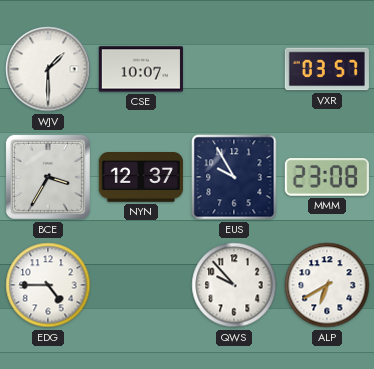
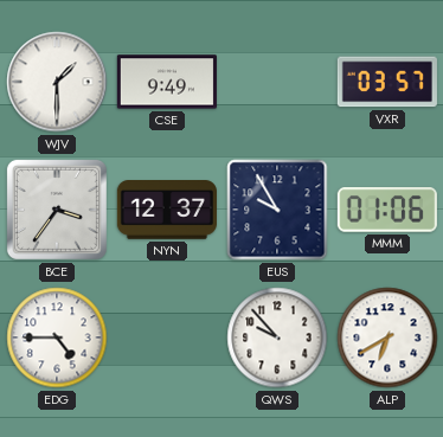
CSE: 10:07 -> 9:49 (167, 82)
BCE: 3:35 -> 3:36 (57, 210)
MMM: 23:08 -> 01:06 (387, 211)
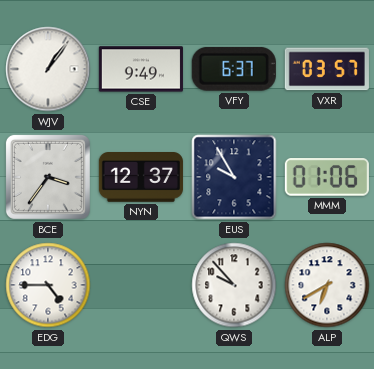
WJV: 1:30 -> 1:06 (48, 69)
VFY: none -> 6:37 (234, 69)
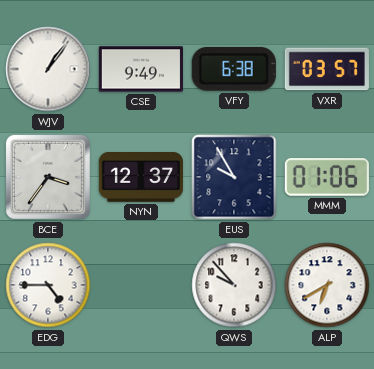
VFY: 6:37 -> 6:38 (234, 69)
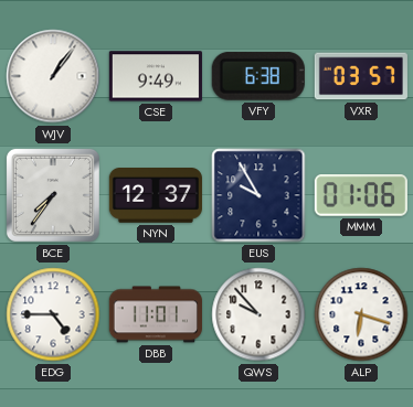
BCE: 3:36 -> 7:36 (53, 195)
DBB: none -> 11:01 (156, 314)
ALP: 6:40 -> 6:18 (361, 314)
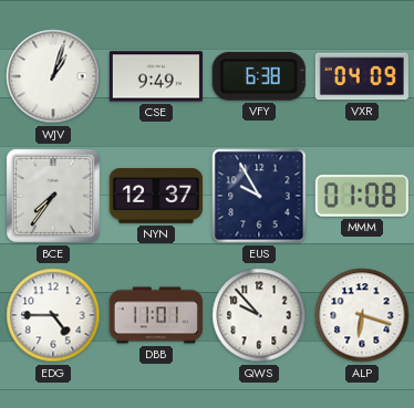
WJV: 1:06 -> 1:03 (53, 76)
VXR: 03:57 -> 04:09 (362, 76)
MMM: 01:06 -> 01:08 (362, 197)
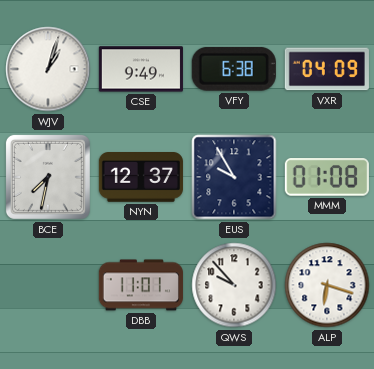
BCE: 7:36 -> 7:32 (48, 177)
EDG: 4:45 -> none (53, 315)
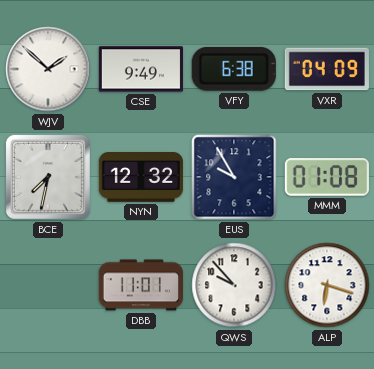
WJV: 1:03 -> 1:52 (48, 69)
NYN: 12:37 -> 12:32 (141, 178)
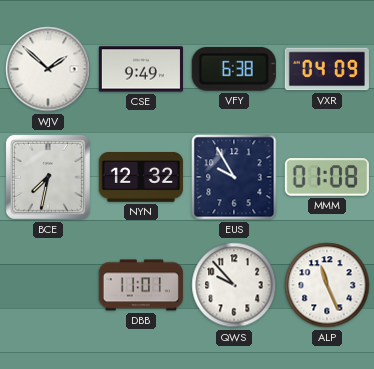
ALP: 6:18 -> 11:26 (327, 285)
